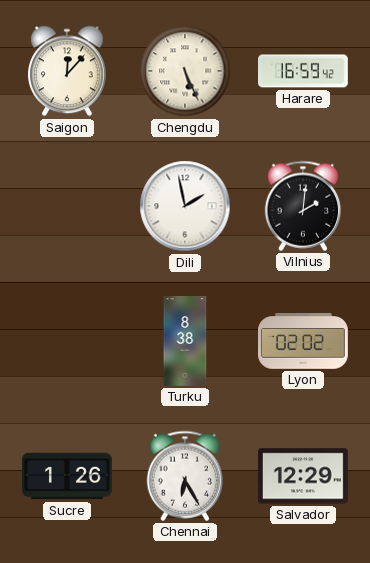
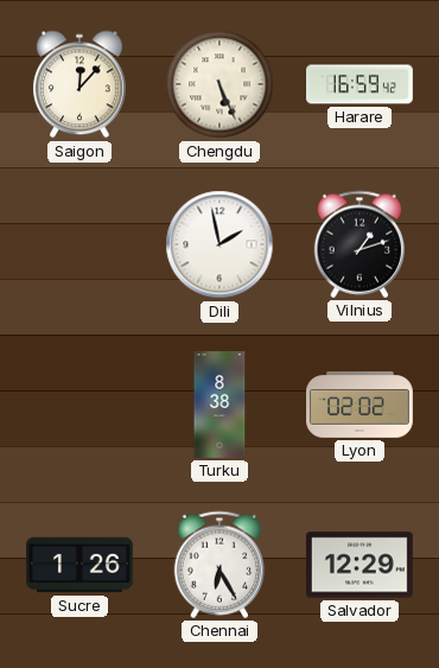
Vilnius: 2:01 -> 1:12 (360, 244)
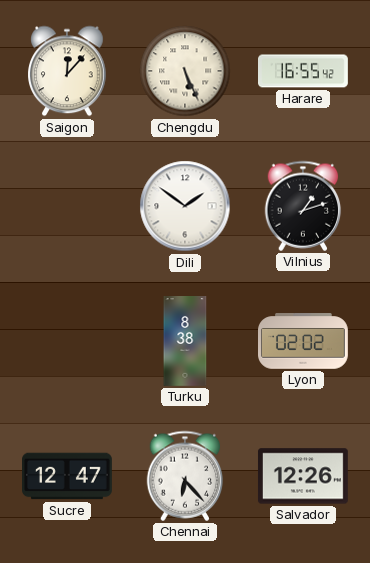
Harare: 16:59 -> 16:55 (304, 71)
Dili: 1:58 -> 1:51 (185, 206)
Sucre: 1:26 -> 12:47 (68, 476)
Chennai: 6:25 -> 6:23 (185, 476)
Salvador: 12:29 -> 12:26 (303, 476)
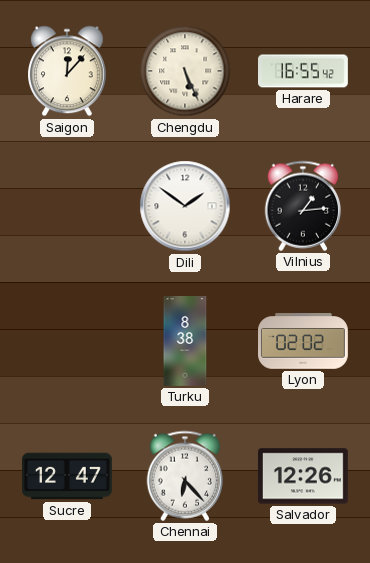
Vilnius: 1:12 -> 1:14 (303, 206)
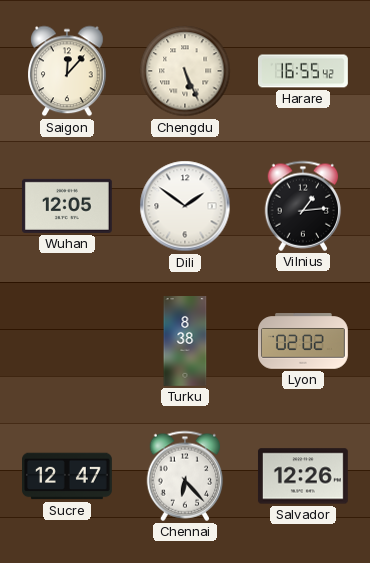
Wuhan: none -> 12:05 (67, 206)
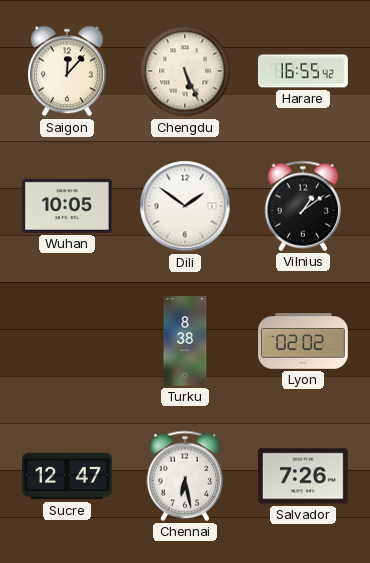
Wuhan: 12:05 -> 10:05 (67, 206)
Vilnius: 1:14 -> 1:09 (303, 206)
Chennai: 6:23 -> 6:28 (185, 476)
Salvador: 12:26 -> 7:26 (303, 476)
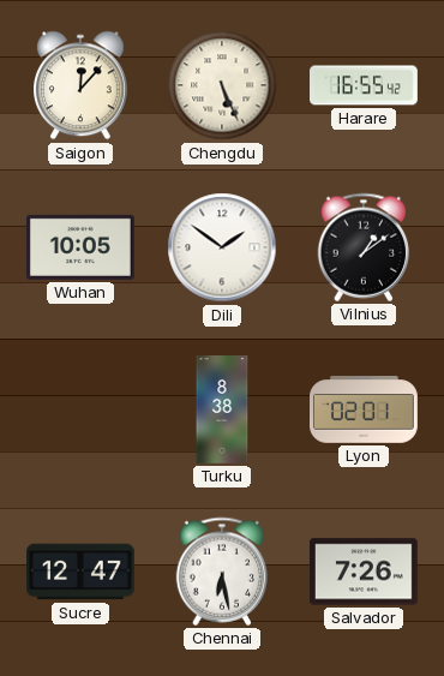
Lyon: 02:02 -> 02:01 (365, 409)
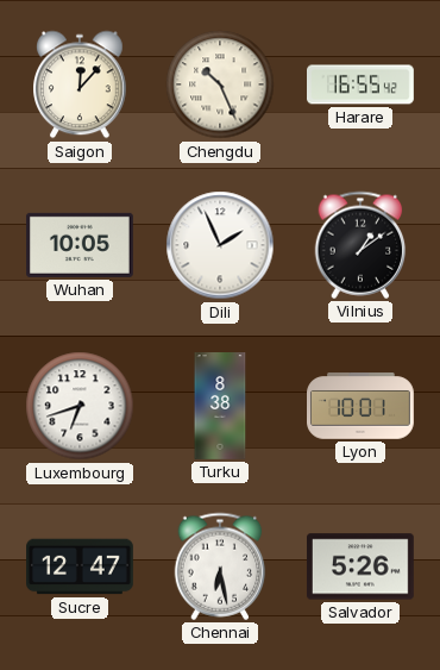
Chengdu: 5:26 -> 10:26 (220, 84)
Dili: 1:51 -> 1:56 (220, 245)
Luxembourg: none -> 6:42 (80, 406)
Lyon: 02:01 -> 10:01 (362, 406)
Salvador: 7:26 -> 5:26 (360, 566)
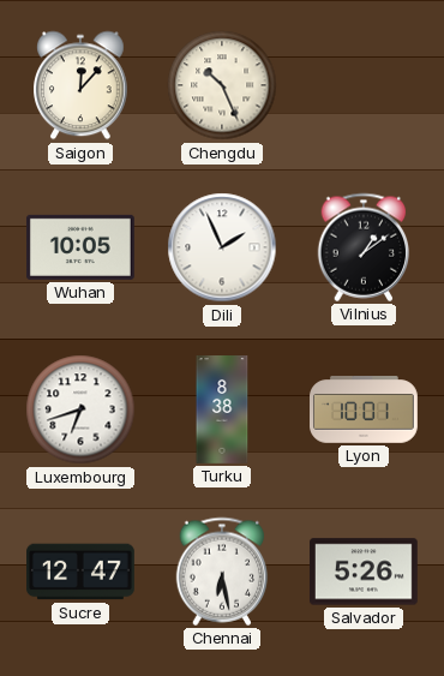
Harare: 16:55 -> none (362, 84)
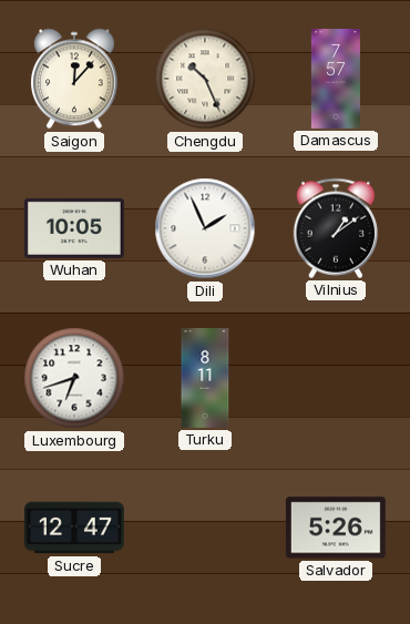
Damascus: none -> 7:57 (336, 80)
Turku: 8:38 -> 8:11 (205, 379)
Lyon: 10:01 -> none (365, 409)
Chennai: 6:28 -> none (222, 572)
